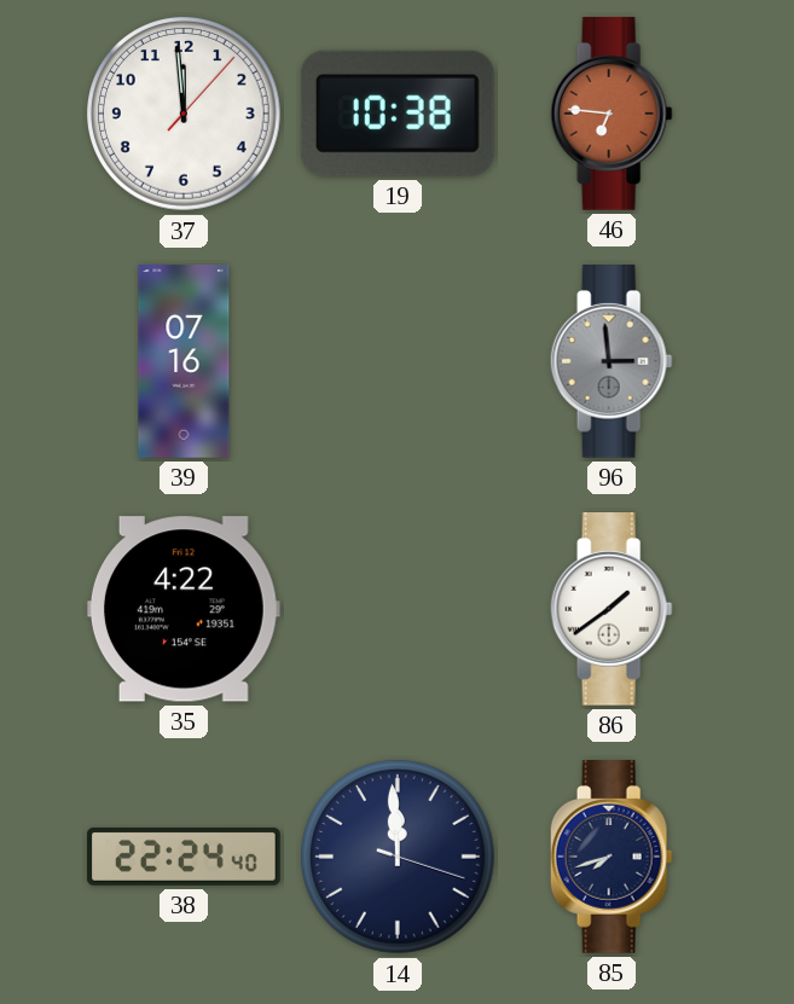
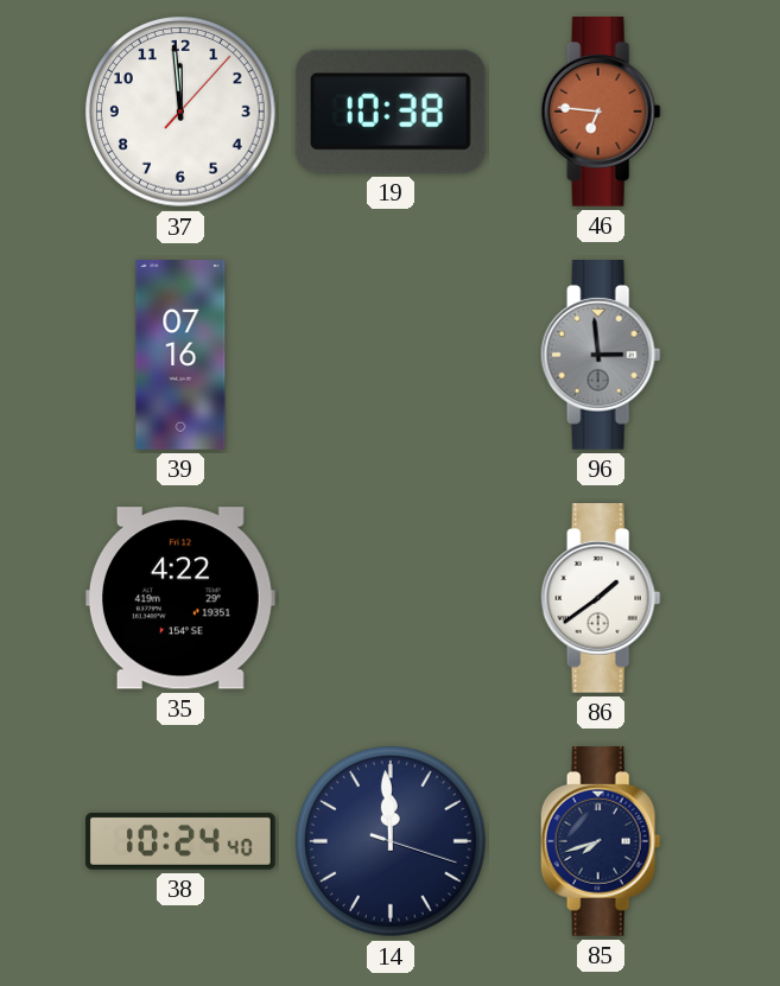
38: 22:24 -> 10:24 (182, 841)
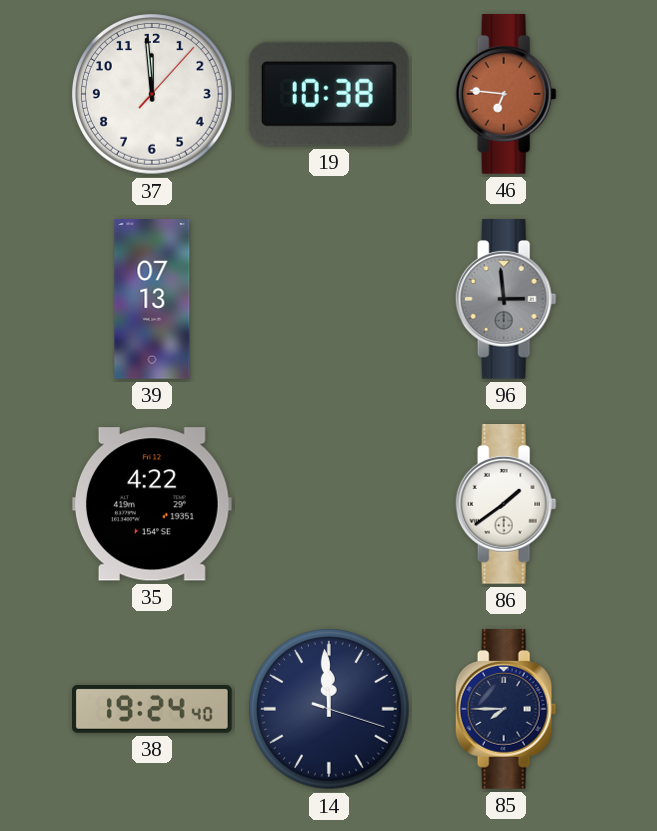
39: 07:16 -> 07:13 (152, 299)
38: 10:24 -> 19:24 (153, 709)
85: 7:42 -> 7:45 (506, 710)
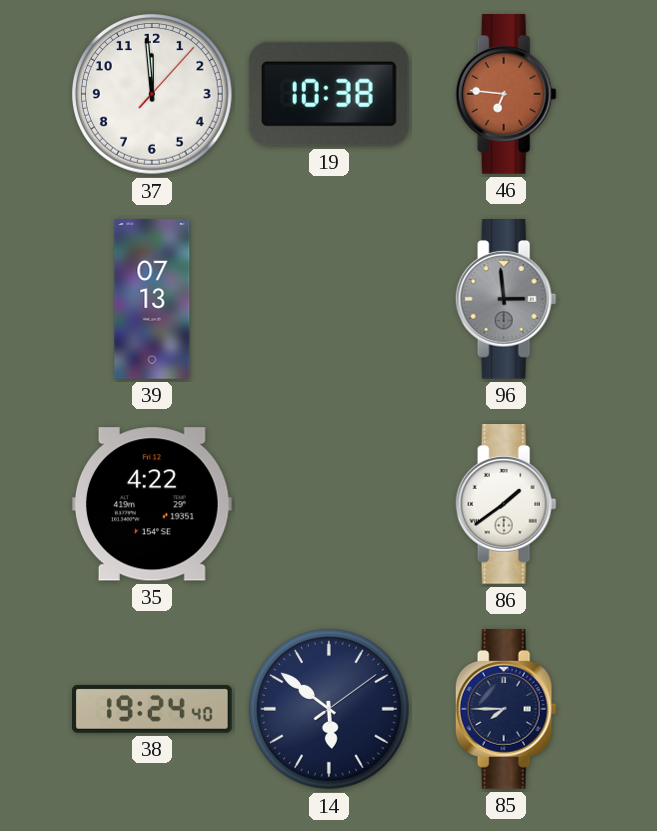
14: 11:59 -> 5:51 (330, 710)
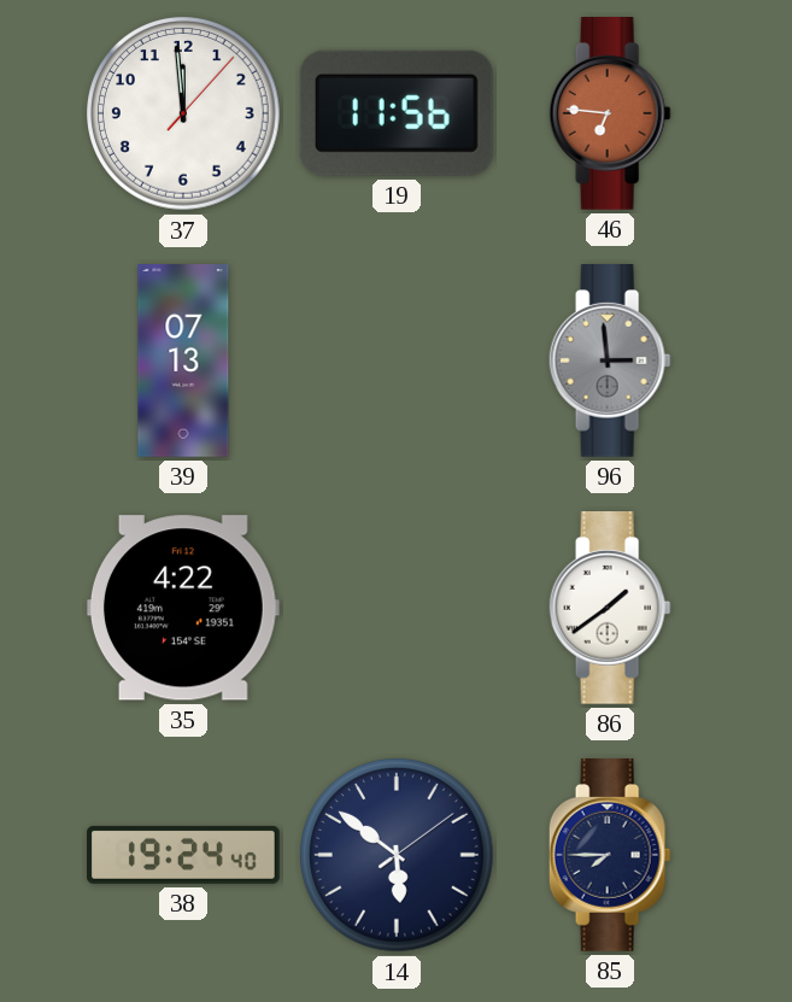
19: 10:38 -> 11:56 (397, 113)
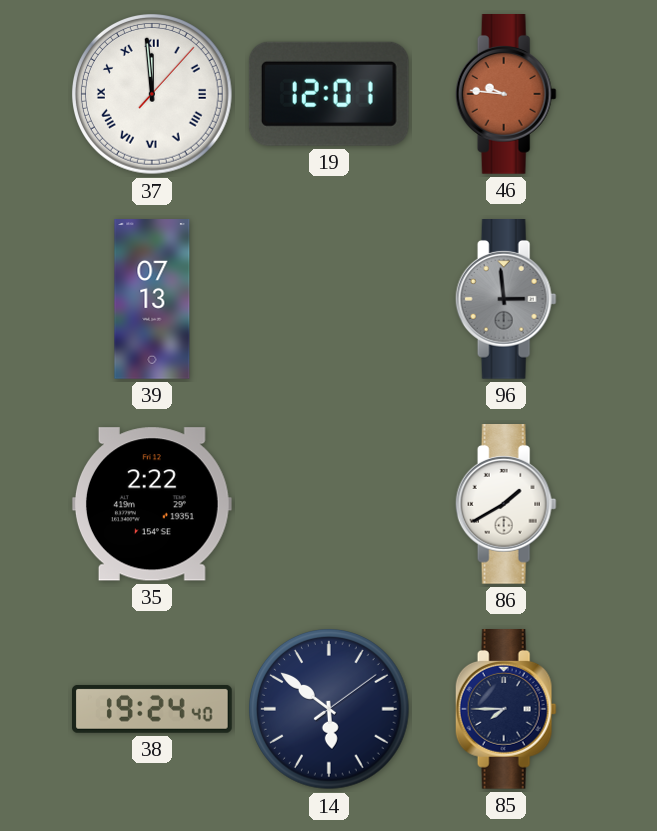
37 numerals: Arabic -> Roman (153, 95)
19: 11:56 -> 12:01 (329, 94)
46: 6:46 -> 9:46 (506, 95)
35: 4:22 -> 2:22 (152, 504)
86: 1:39 -> 1:40 (506, 505)
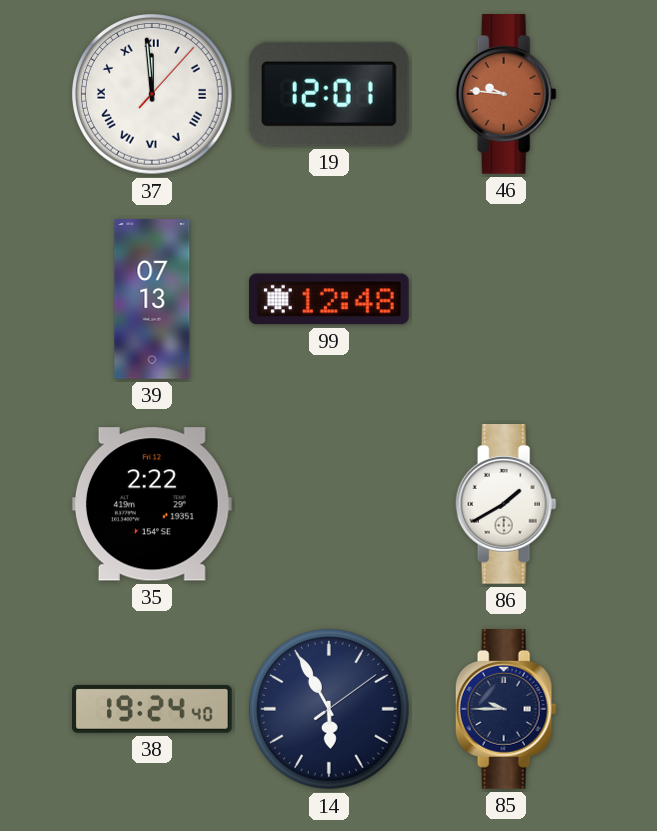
99: none -> 12:48 (330, 299)
96: 2:59 -> none (506, 300)
14: 5:51 -> 5:55 (330, 710)
85: 7:45 -> 9:45 (506, 710)
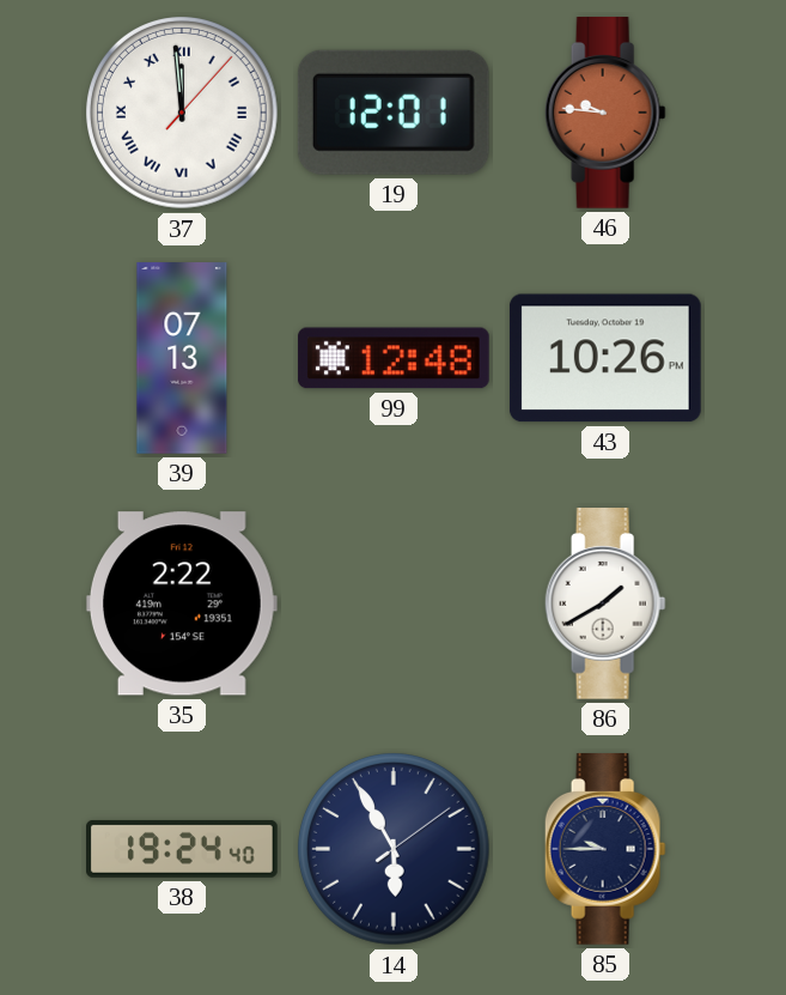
43: none -> 10:26 (605, 358)
